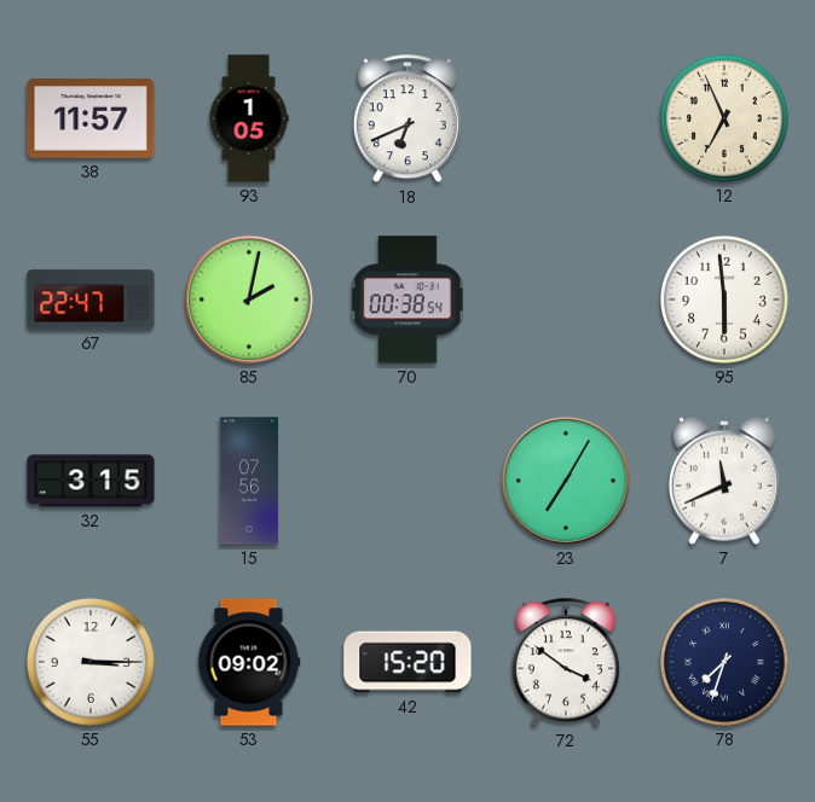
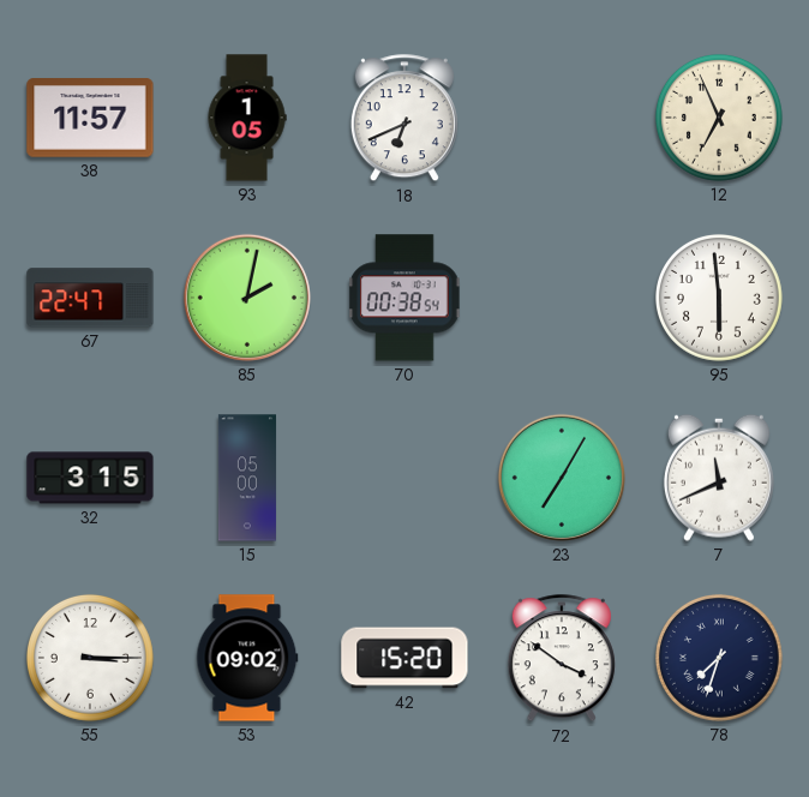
15: 07:56 -> 05:00 (247, 478)
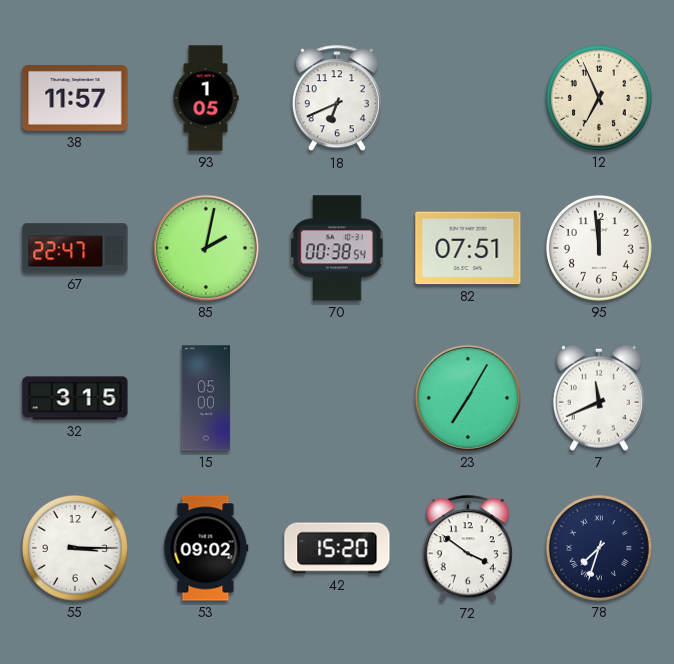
82: none -> 07:51 (468, 248)
95: 5:59 -> 11:59 (599, 248)
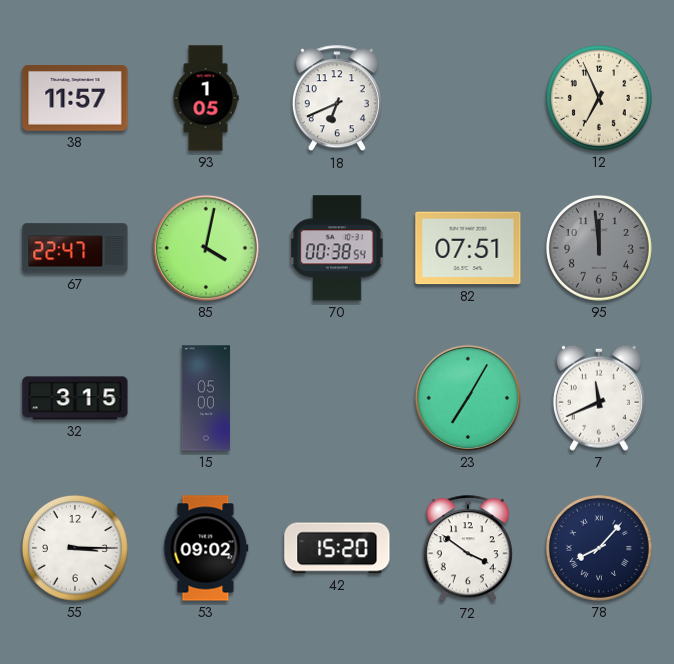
85: 2:02 -> 4:02 (206, 248)
95 dial: white -> grey (599, 248)
78: 7:33 -> 8:07 (599, 548)
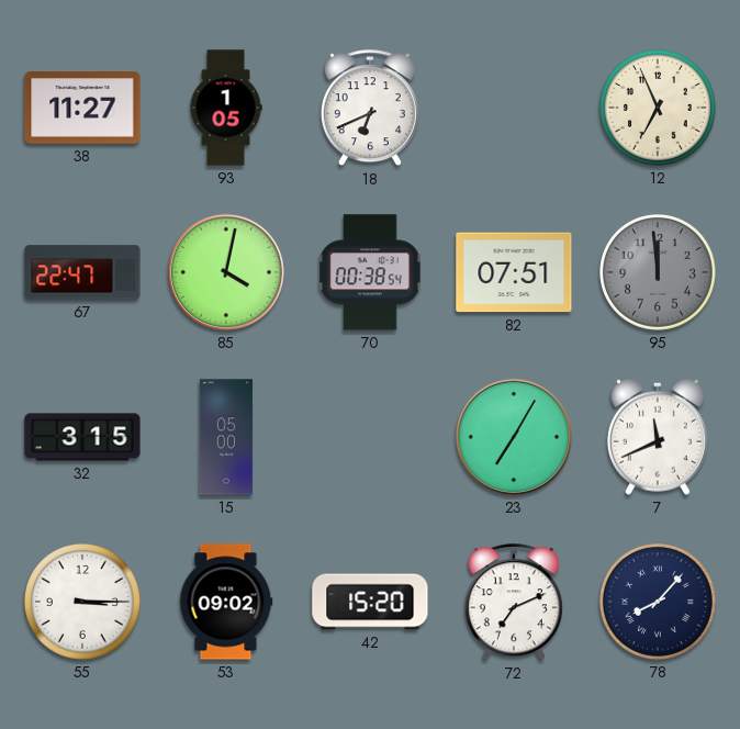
38: 11:57 -> 11:27 (82, 108)
72: 3:51 -> 7:11 (514, 603)
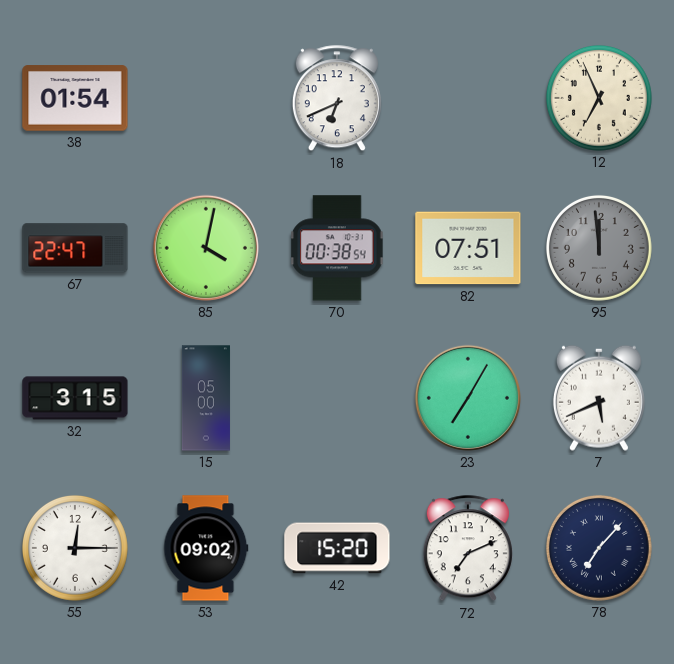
38: 11:27 -> 01:54 (75, 98)
93: 1:05 -> none (226, 108)
7: 11:41 -> 5:41 (599, 398)
55: 3:15 -> 12:15 (75, 548)
78: 8:07 -> 7:07 (599, 548)
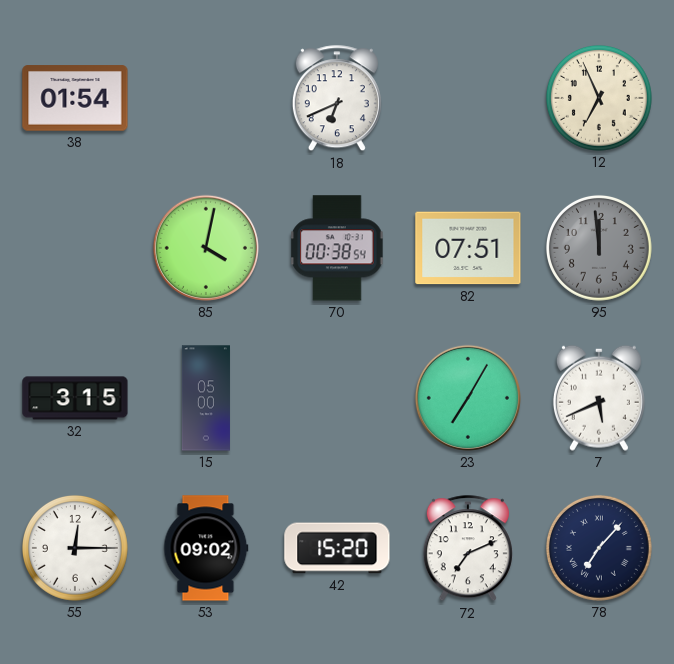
67: 22:47 -> none (75, 248)
